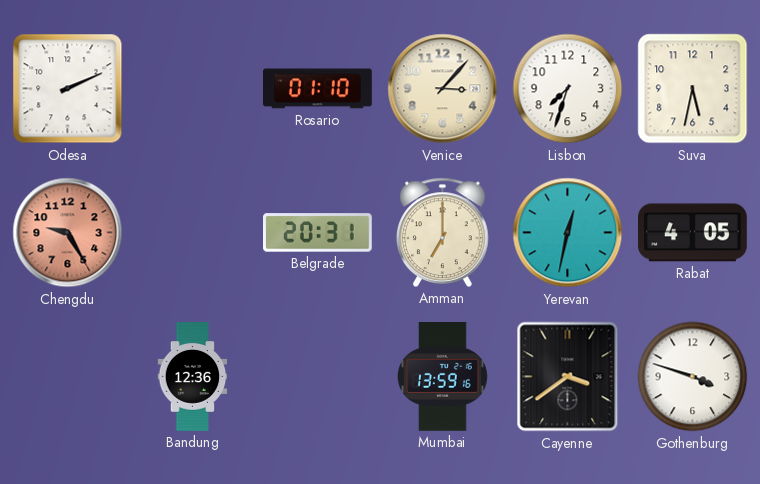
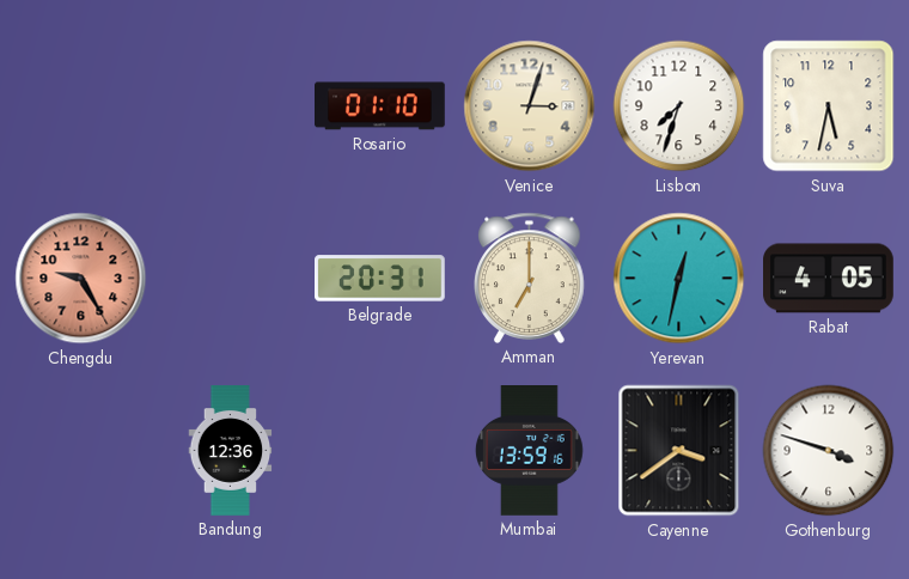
Odesa: 2:11 -> none (68, 89)
Venice: 3:07 -> 3:03 (530, 106)
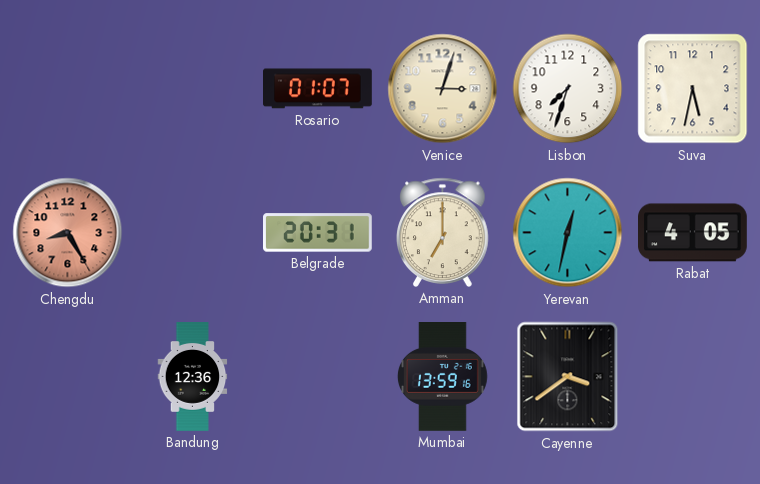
Rosario: 01:10 -> 01:07 (318, 89)
Chengdu: 9:25 -> 8:25 (68, 233)
Gothenburg: 3:48 -> none (829, 451)
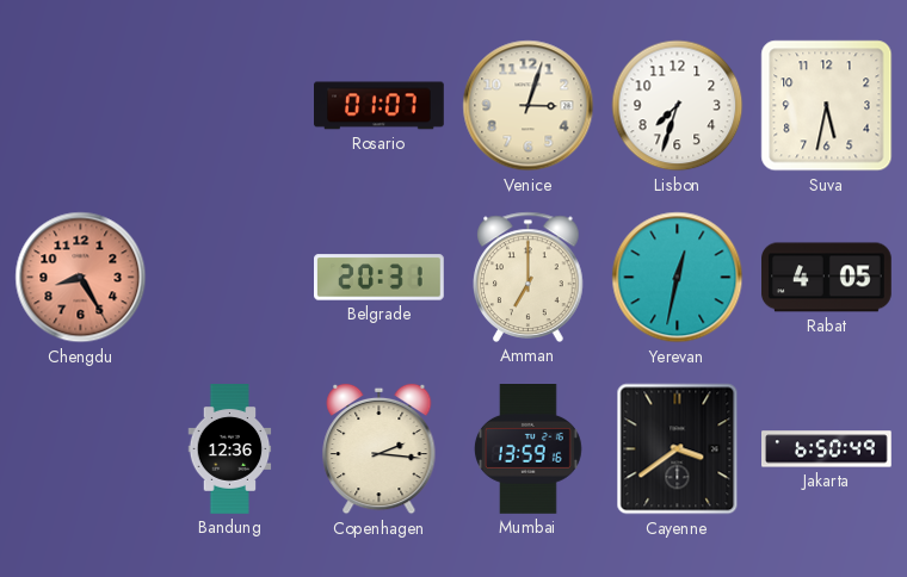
Copenhagen: none -> 2:16 (380, 449)
Jakarta: none -> 6:50 (827, 449)
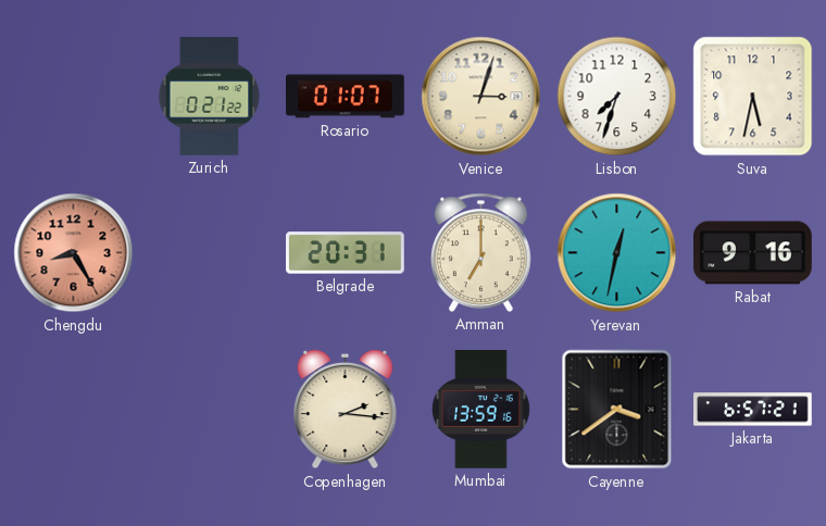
Zurich: none -> 0:21 (210, 97)
Rabat: 4:05 -> 9:16 (753, 253)
Bandung: 12:36 -> none (230, 449)
Jakarta: 6:50 -> 6:57 (753, 410)
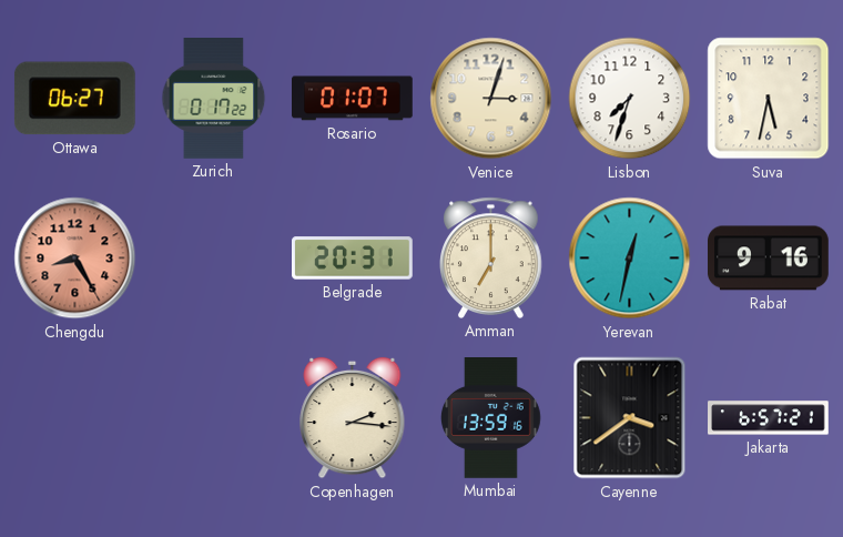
Ottawa: none -> 06:27 (74, 99)
Zurich: 0:21 -> 0:17 (214, 99)
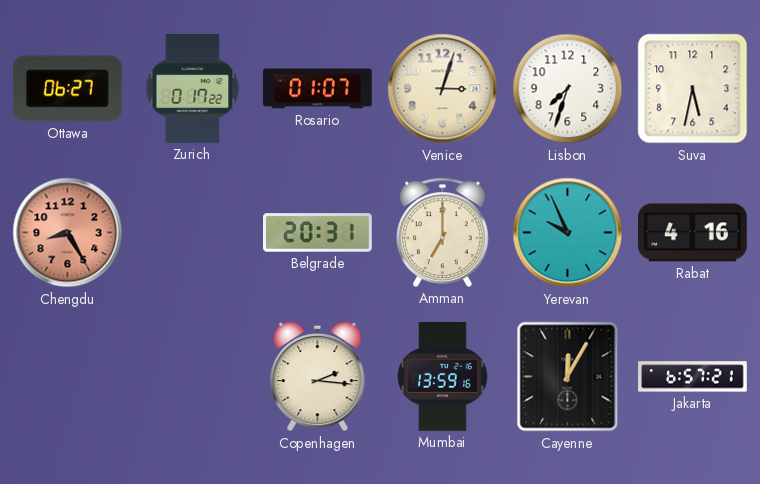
Yerevan: 12:32 -> 9:56 (568, 233)
Rabat: 9:16 -> 4:16 (693, 233)
Cayenne: 3:39 -> 12:05 (568, 377)
